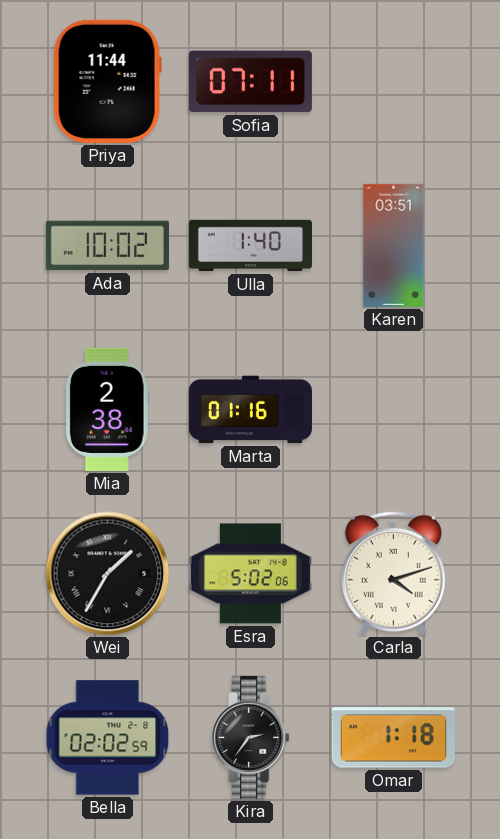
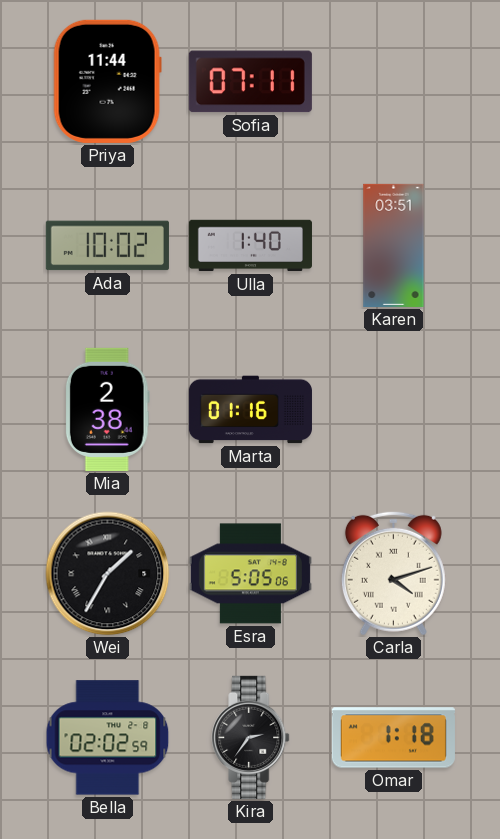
Esra: 5:02 -> 5:05 (250, 574)
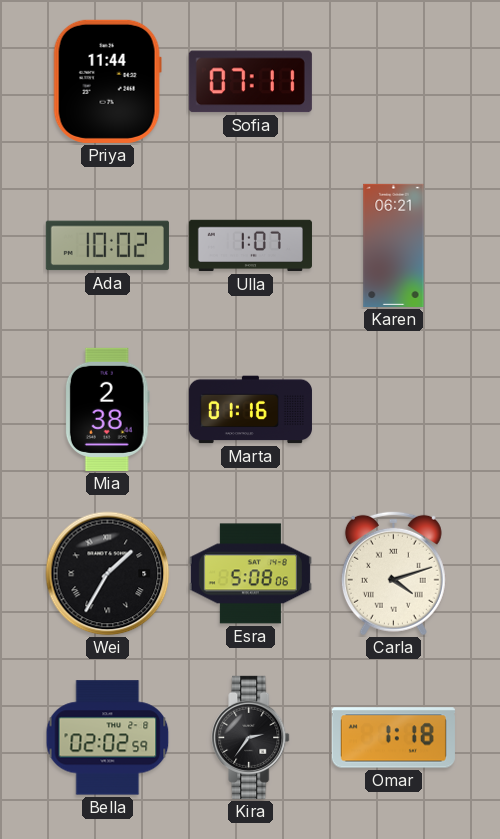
Ulla: 1:40 -> 1:07 (250, 246)
Karen: 03:51 -> 06:21 (394, 245)
Esra: 5:05 -> 5:08 (250, 574)
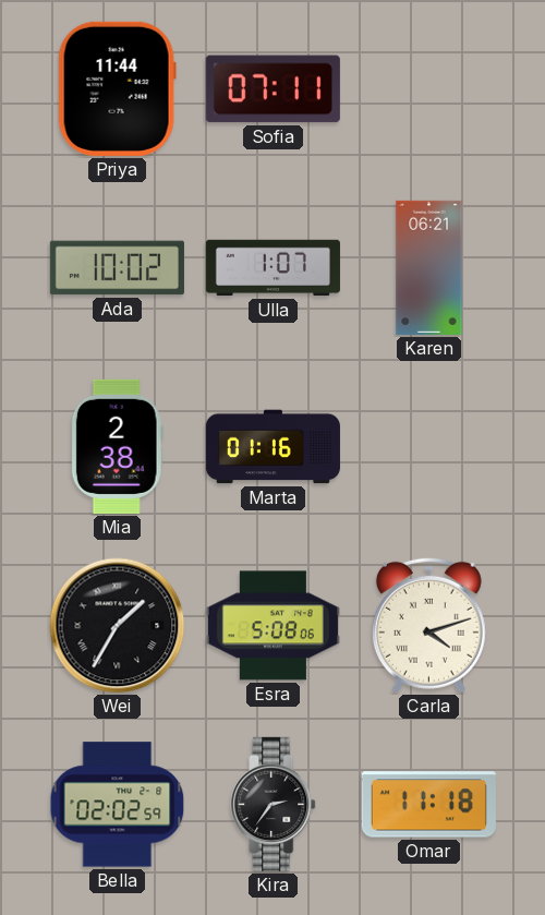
Omar: 1:18 -> 11:18 (428, 805)
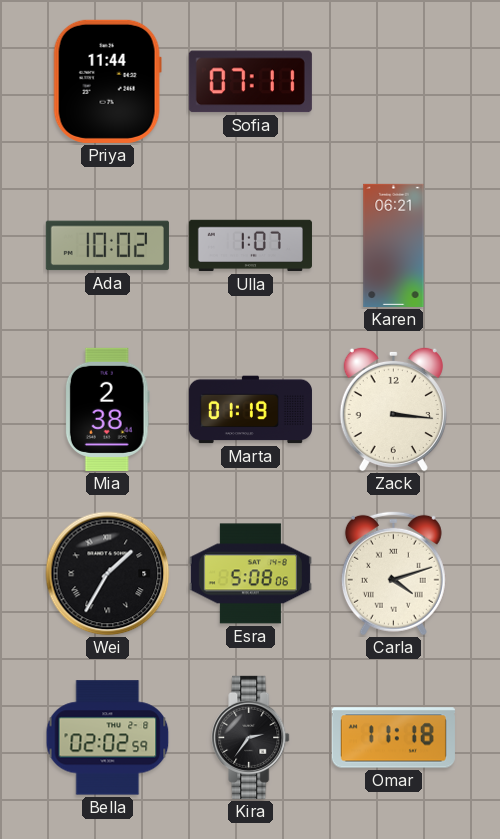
Marta: 01:16 -> 01:19 (250, 410)
Zack: none -> 3:16 (393, 409)
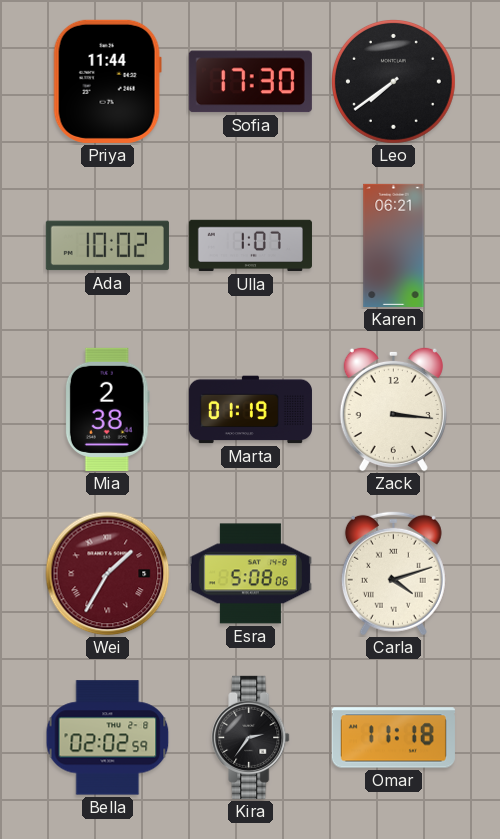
Sofia: 07:11 -> 17:30 (250, 82)
Leo: none -> 7:39 (393, 81)
Wei dial: black -> burgundy (108, 574)
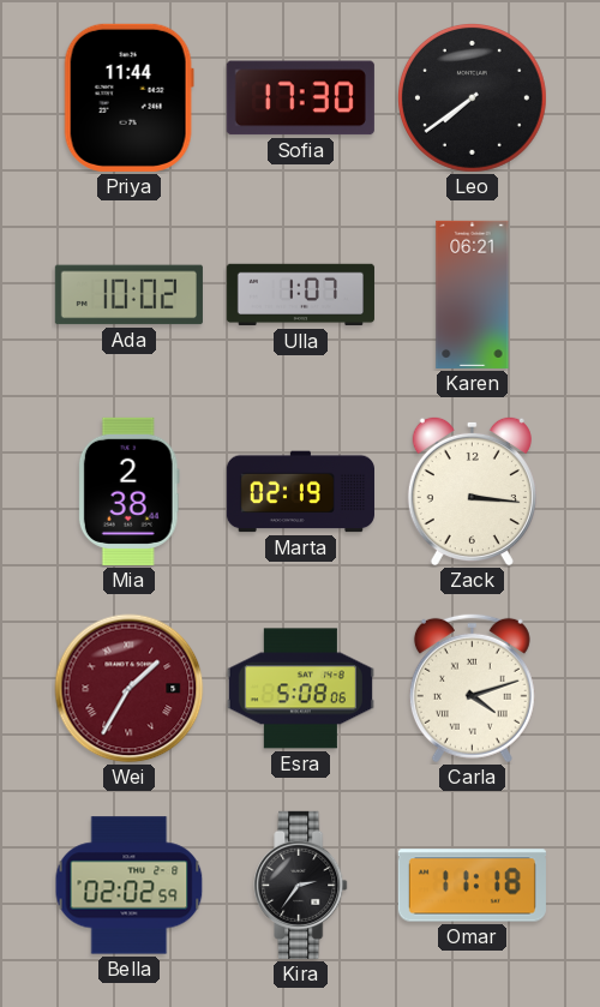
Marta: 01:19 -> 02:19 (300, 492)
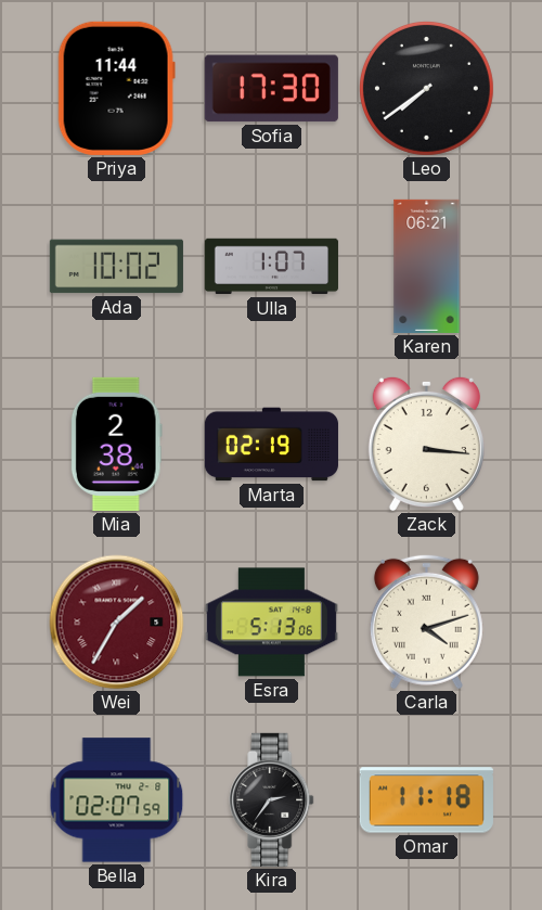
Esra: 5:08 -> 5:13 (271, 623)
Bella: 02:02 -> 02:07 (117, 800)
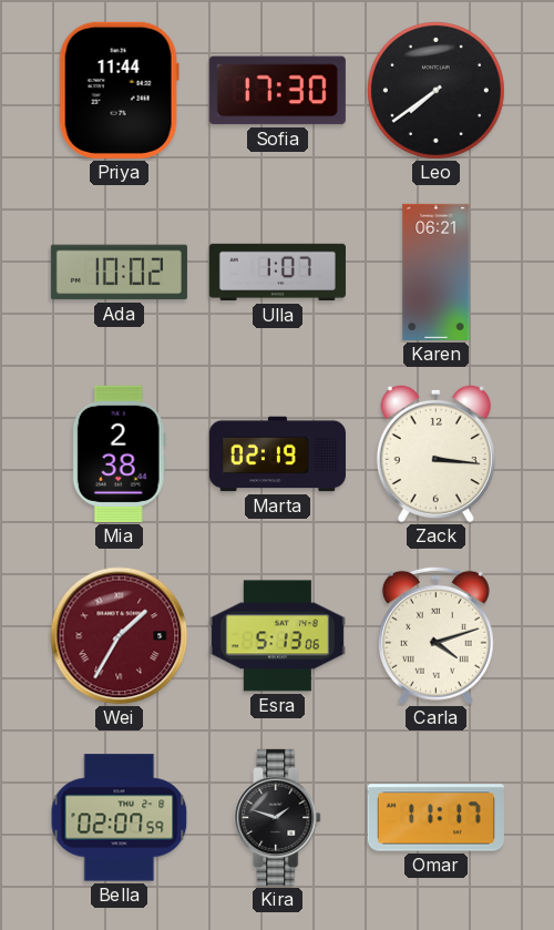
Kira: 2:36 -> 1:48 (278, 817)
Omar: 11:18 -> 11:17 (435, 818)
